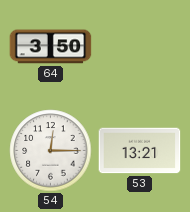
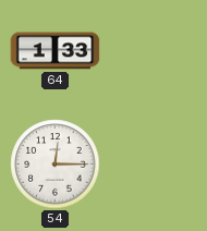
64: 3:50 -> 1:33 (56, 51)
53: 13:21 -> none (140, 151)
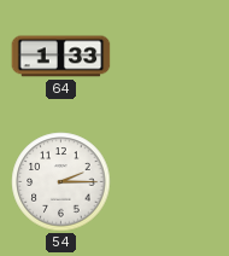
54: 12:15 -> 2:15 (61, 182)
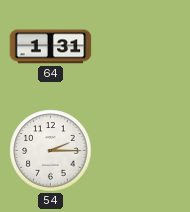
64: 1:33 -> 1:31 (51, 47)
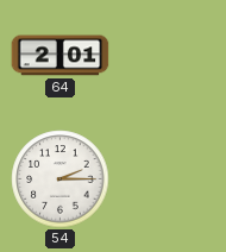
64: 1:31 -> 2:01 (61, 56)
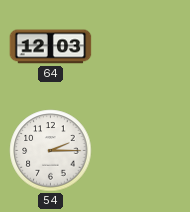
64: 2:01 -> 12:03 (51, 47)
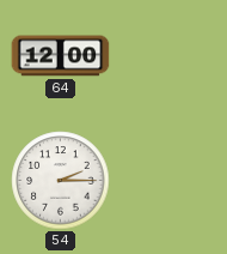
64: 12:03 -> 12:00 (61, 56)
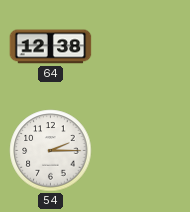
64: 12:00 -> 12:38 (51, 47)
